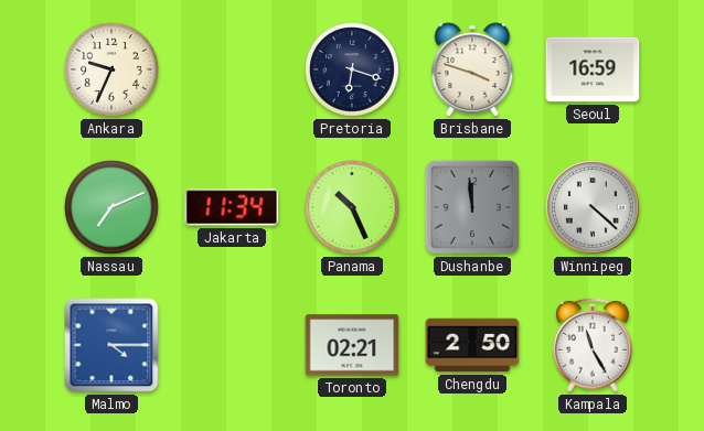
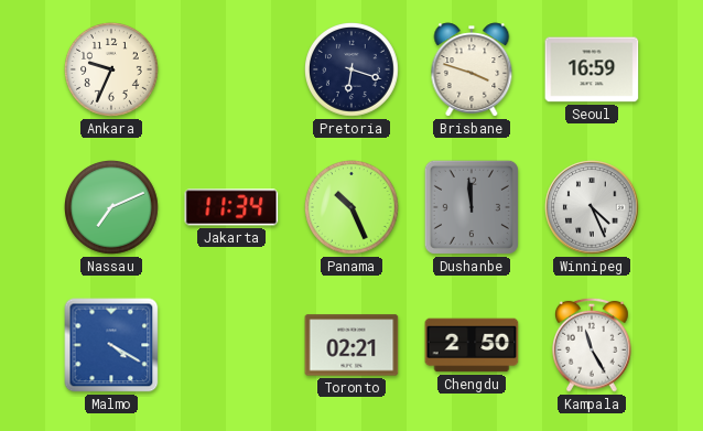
Winnipeg: 4:22 -> 4:26 (592, 207)
Malmo: 4:15 -> 4:20 (111, 345)
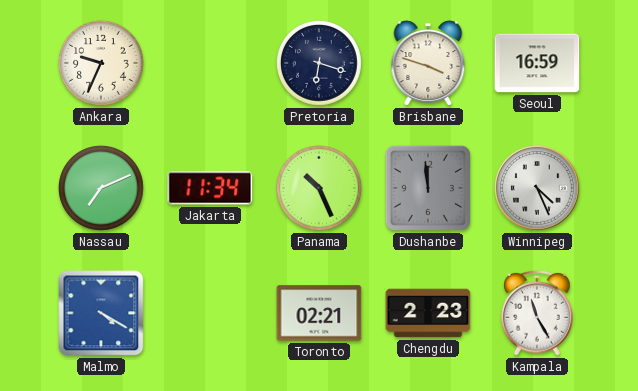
Chengdu: 2:50 -> 2:23 (428, 313)
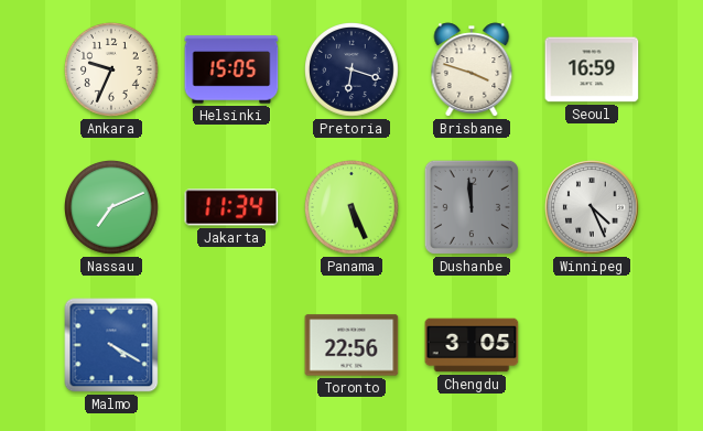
Helsinki: none -> 15:05 (231, 69)
Panama: 10:26 -> 5:26 (353, 208)
Toronto: 02:21 -> 22:56 (351, 345)
Chengdu: 2:23 -> 3:05 (472, 345)
Kampala: 11:25 -> none (538, 313)
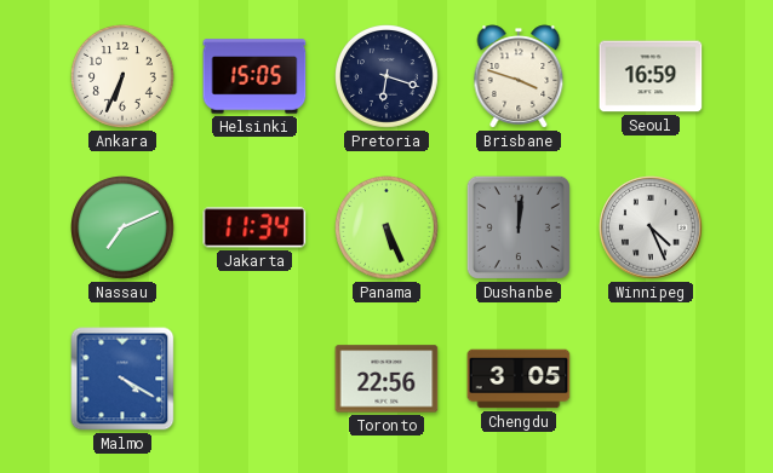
Ankara: 9:34 -> 6:34 (124, 77)
Dushanbe: 11:59 -> 12:01 (519, 227)
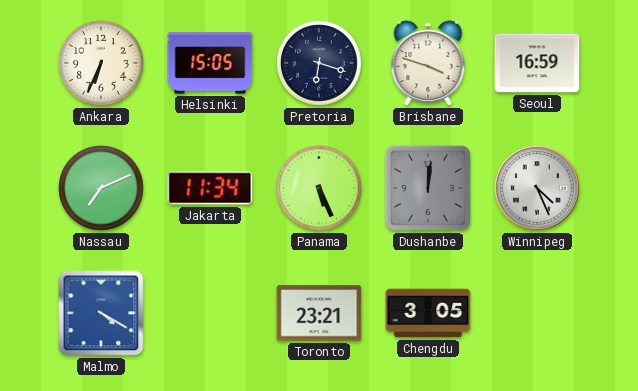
Toronto: 22:56 -> 23:21 (319, 313)
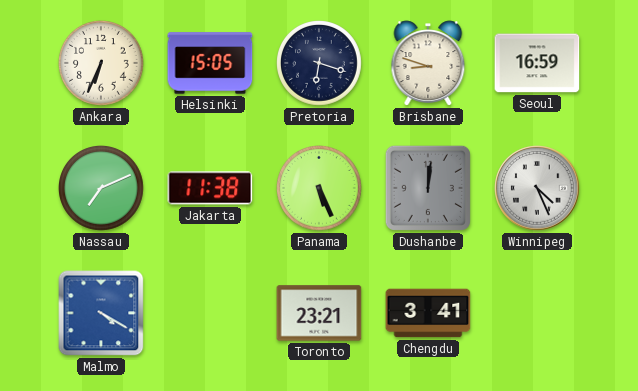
Brisbane: 3:48 -> 8:48 (428, 63)
Jakarta: 11:34 -> 11:38 (210, 188)
Chengdu: 3:05 -> 3:41 (428, 313)
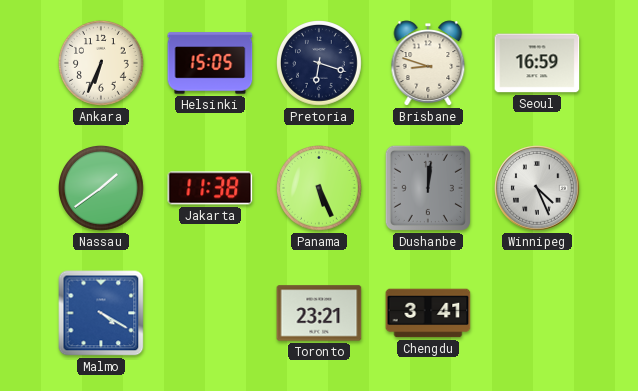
Nassau: 7:11 -> 1:39 (102, 189)
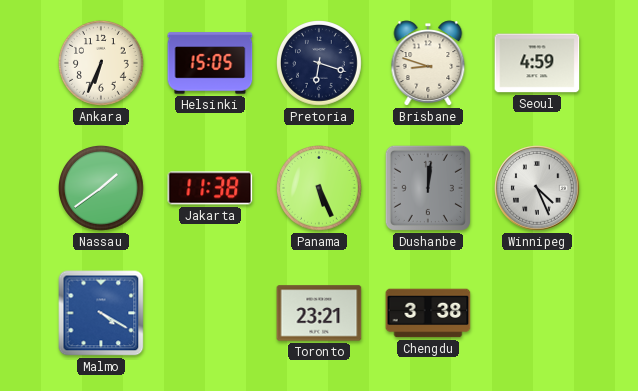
Seoul: 16:59 -> 4:59 (537, 63)
Chengdu: 3:41 -> 3:38 (428, 313)
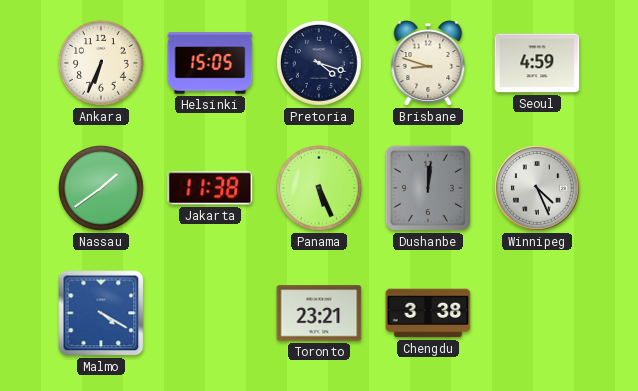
Pretoria: 6:18 -> 4:18 (320, 64)
